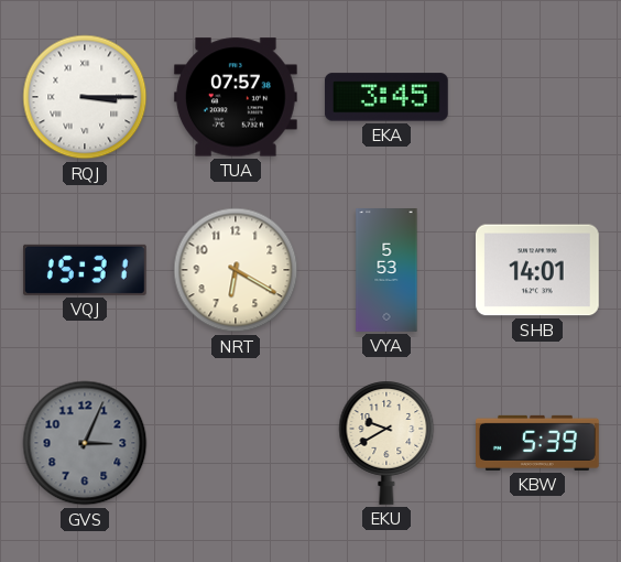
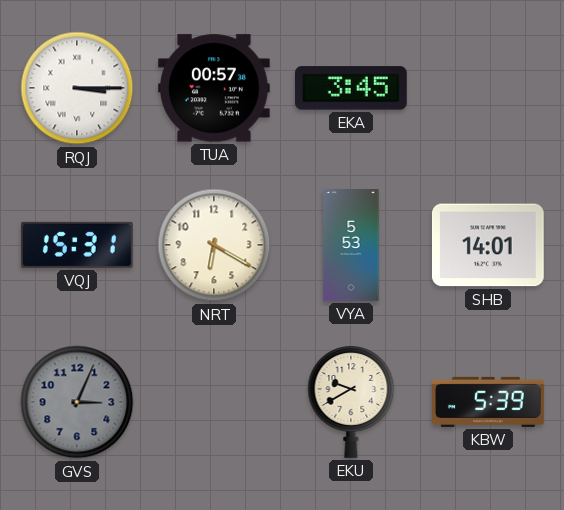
TUA: 07:57 -> 00:57 (214, 88)
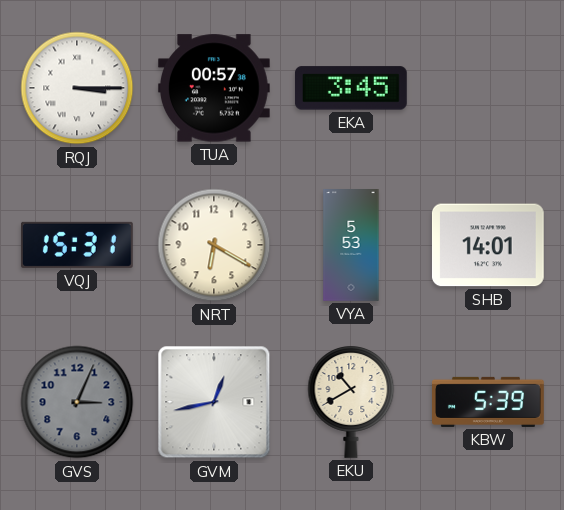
GVM: none -> 12:43 (214, 402)
EKU: 9:40 -> 10:40 (351, 402)
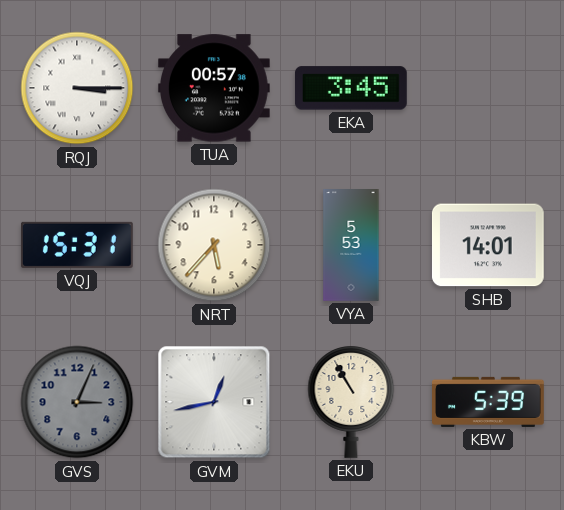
NRT: 6:20 -> 5:37 (214, 245)
EKU: 10:40 -> 10:55 (351, 402)
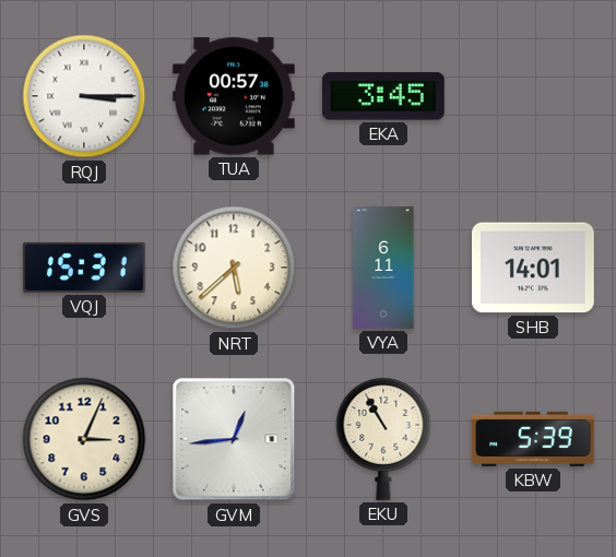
NRT: 5:37 -> 5:38 (234, 268)
VYA: 5:53 -> 6:11 (383, 269)
GVS dial: grey -> cream (84, 439)
GVM: 12:43 -> 12:44 (234, 439)
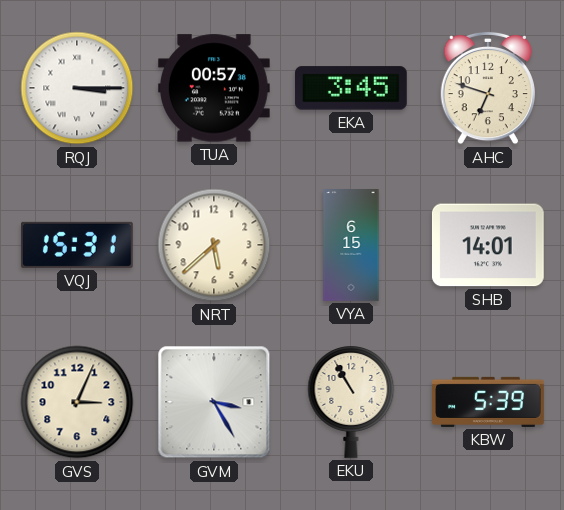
AHC: none -> 6:48 (487, 88)
VYA: 6:11 -> 6:15 (351, 246)
GVM: 12:44 -> 3:25 (214, 402)
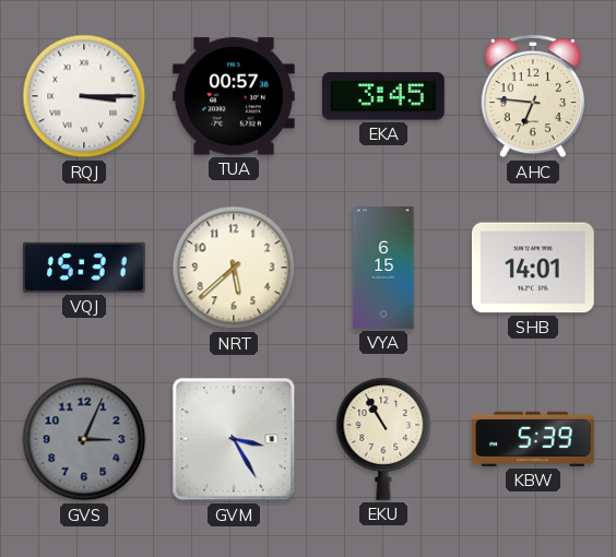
AHC: 6:48 -> 6:46 (532, 96)
GVS dial: cream -> grey (84, 439)
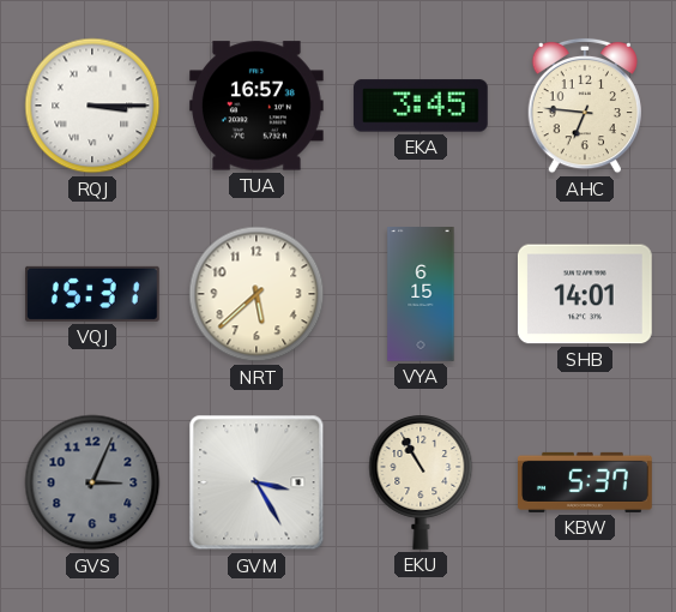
TUA: 00:57 -> 16:57 (256, 106)
KBW: 5:39 -> 5:37 (586, 482)
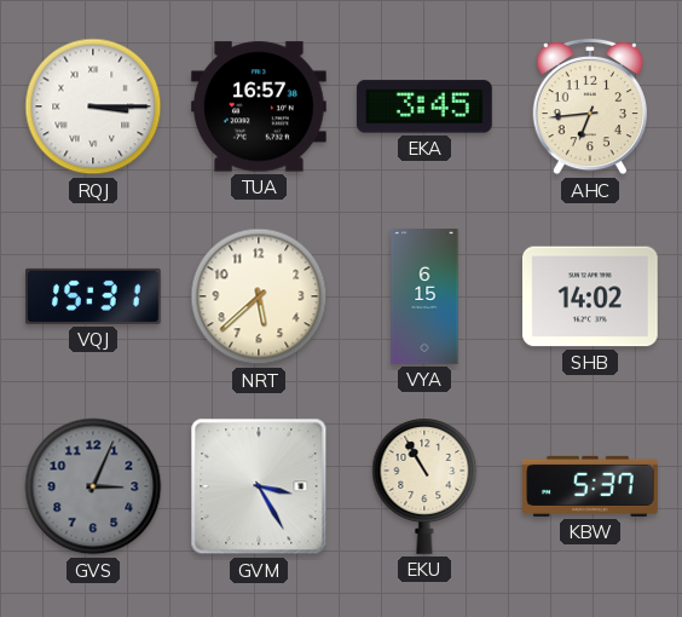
AHC: 6:46 -> 6:44 (589, 106)
SHB: 14:01 -> 14:02 (590, 296)
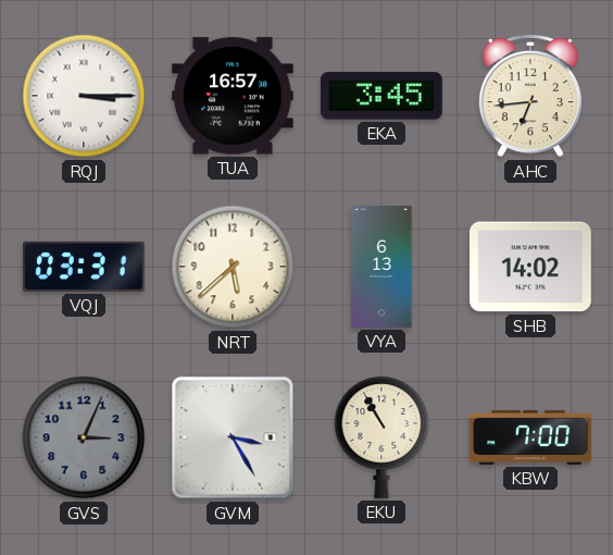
VQJ: 15:31 -> 03:31 (84, 267)
VYA: 6:15 -> 6:13 (381, 268)
KBW: 5:37 -> 7:00 (531, 437)
